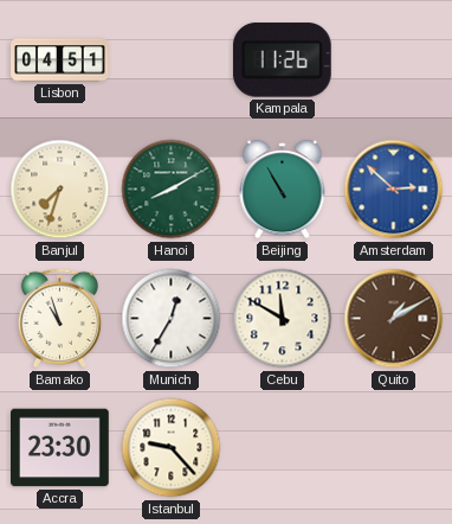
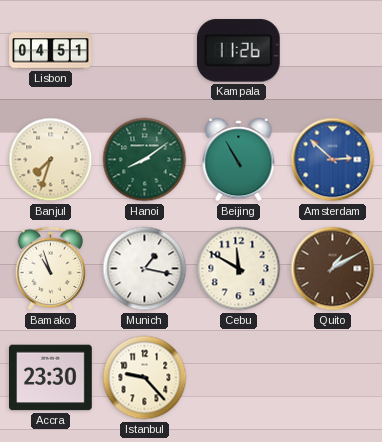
Hanoi: 8:10 -> 8:09 (145, 160)
Munich: 12:35 -> 1:17 (145, 269)
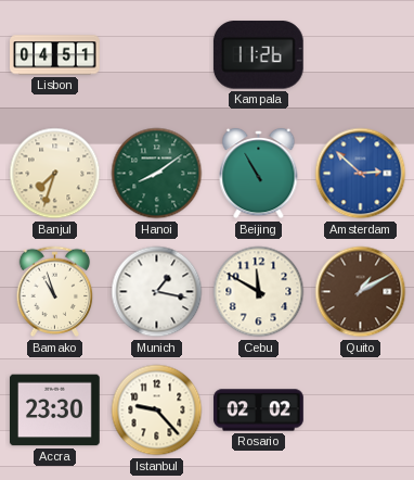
Rosario: none -> 02:02 (259, 410)
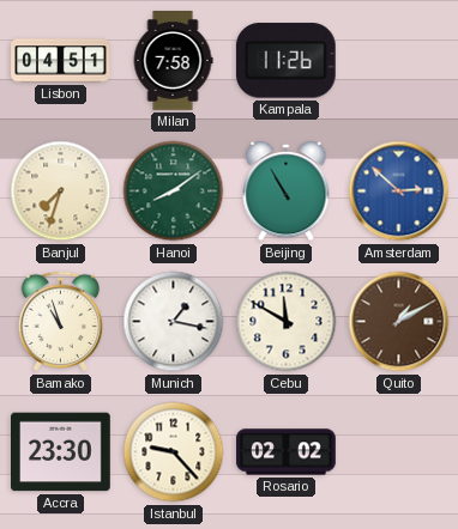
Milan: none -> 7:58 (173, 61)
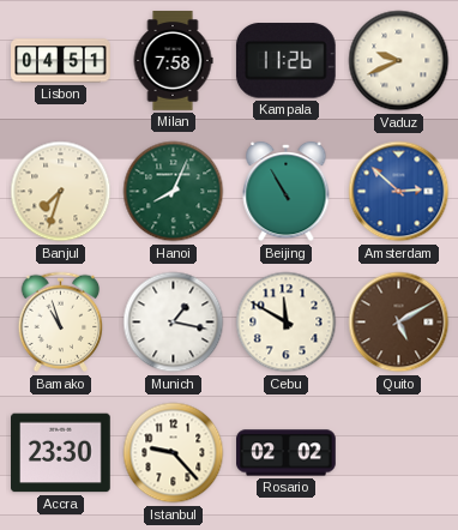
Vaduz: none -> 9:41 (399, 61)
Hanoi: 8:09 -> 8:04 (174, 192)
Quito: 1:10 -> 5:10 (399, 323)
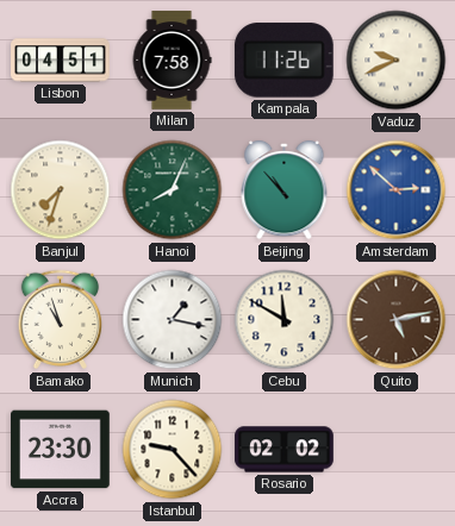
Beijing: 10:55 -> 10:53 (285, 190)
Quito: 5:10 -> 5:13 (397, 320)
